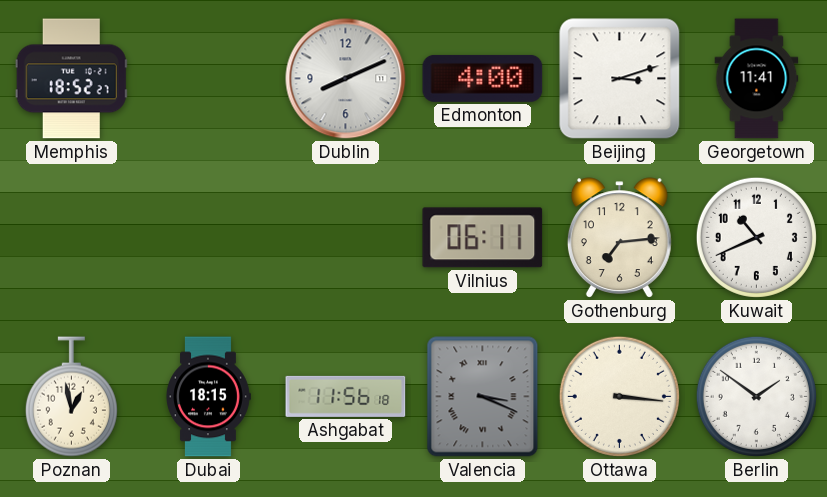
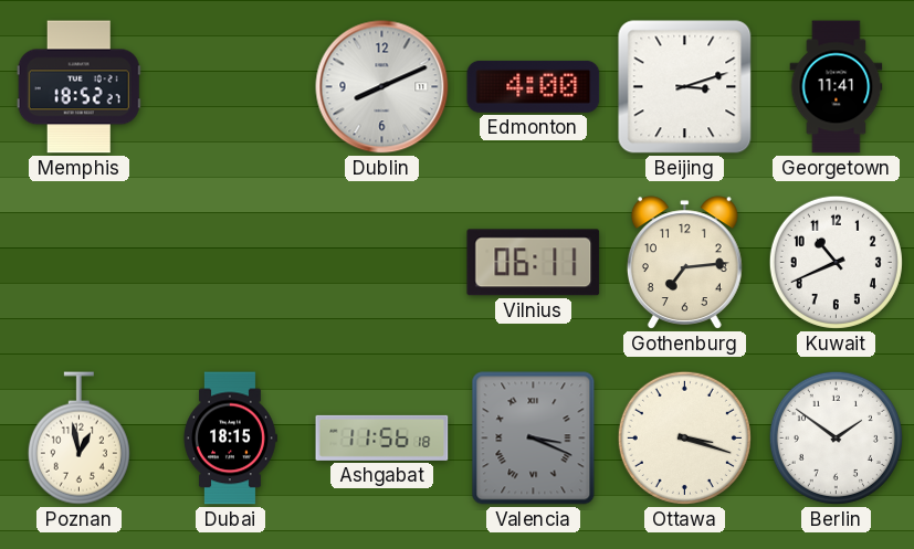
Ottawa: 3:16 -> 3:18 (684, 437)
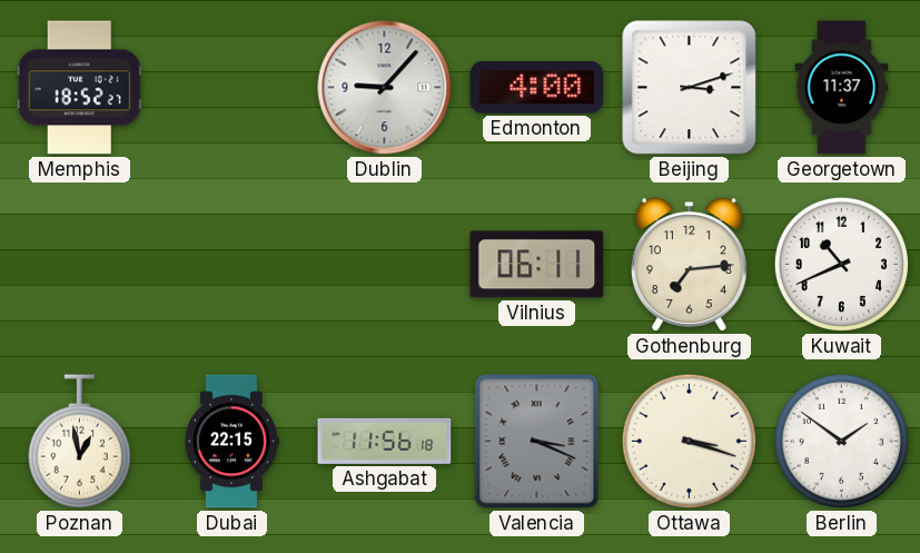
Dublin: 8:11 -> 9:07 (385, 88)
Georgetown: 11:41 -> 11:37 (842, 88)
Dubai: 18:15 -> 22:15 (231, 442)
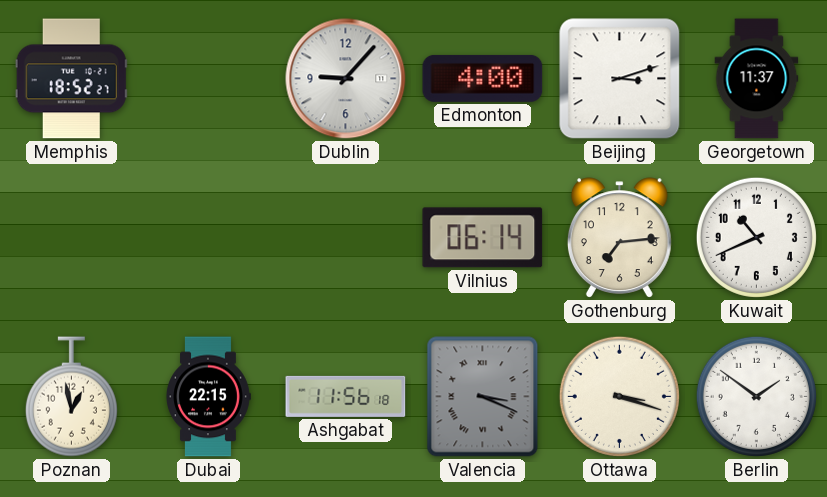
Vilnius: 06:11 -> 06:14 (483, 238)
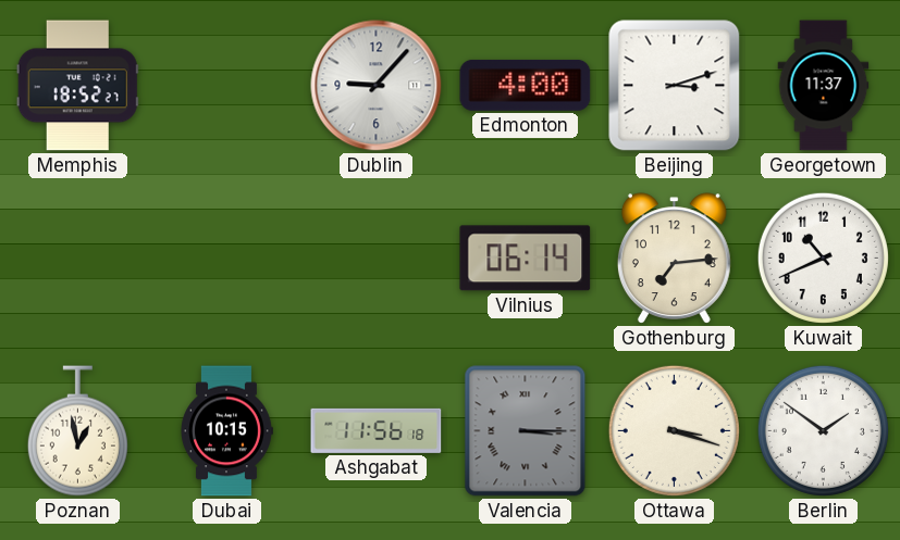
Dubai: 22:15 -> 10:15 (226, 431)
Valencia: 3:19 -> 3:15 (526, 431)
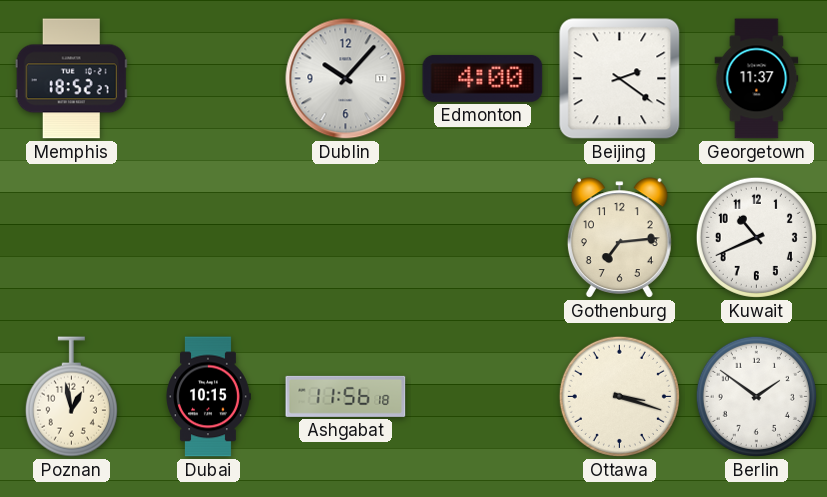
Dublin: 9:07 -> 10:07 (346, 79)
Beijing: 3:12 -> 2:21 (620, 79)
Vilnius: 06:14 -> none (526, 259)
Valencia: 3:15 -> none (526, 431)
